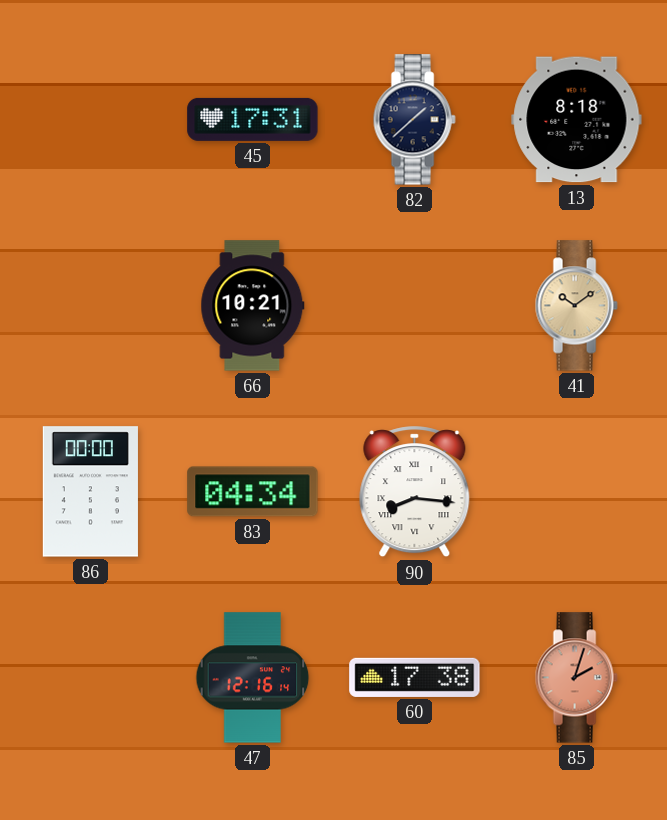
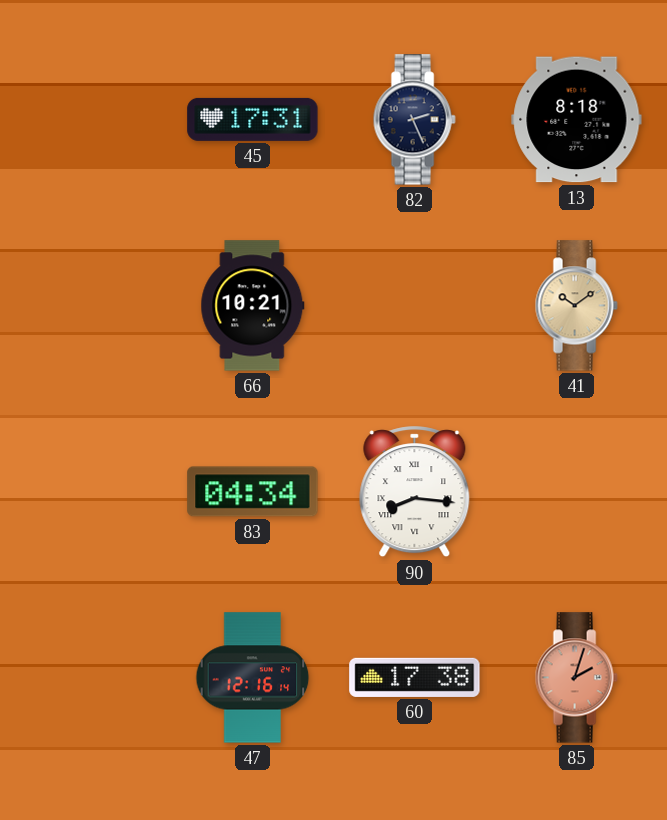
82: 1:38 -> 2:26 (414, 120)
86: 00:00 -> none (90, 492)
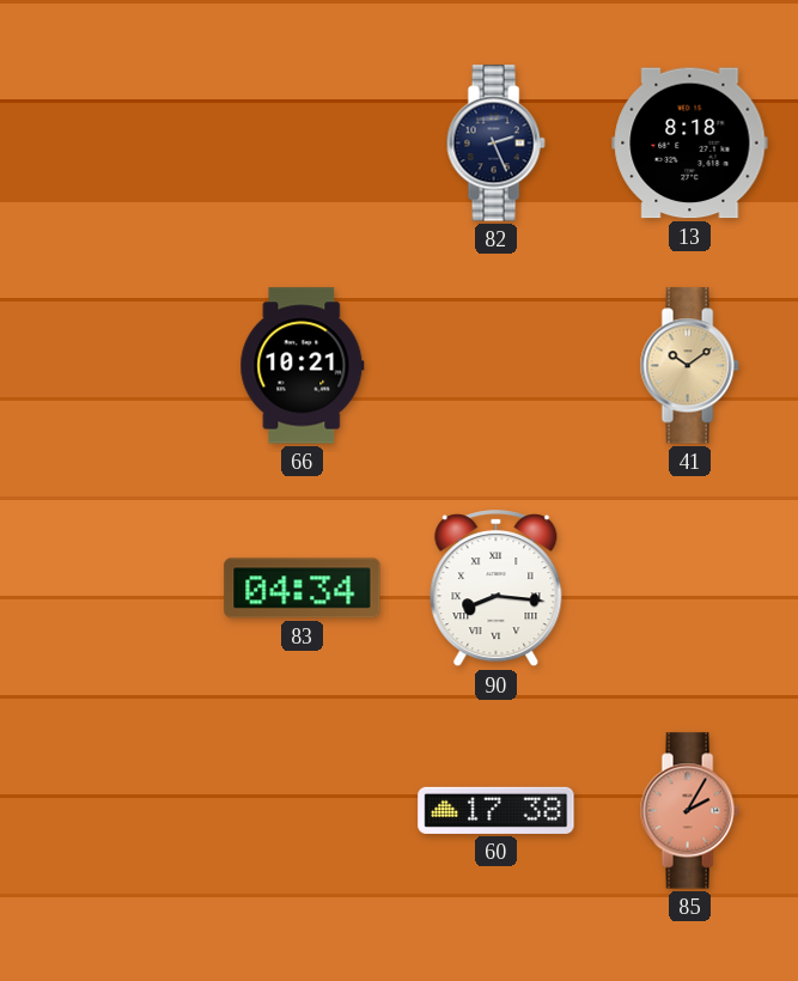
45: 17:31 -> none (253, 119)
47: 12:16 -> none (253, 678)
85: 2:03 -> 2:05 (689, 811)
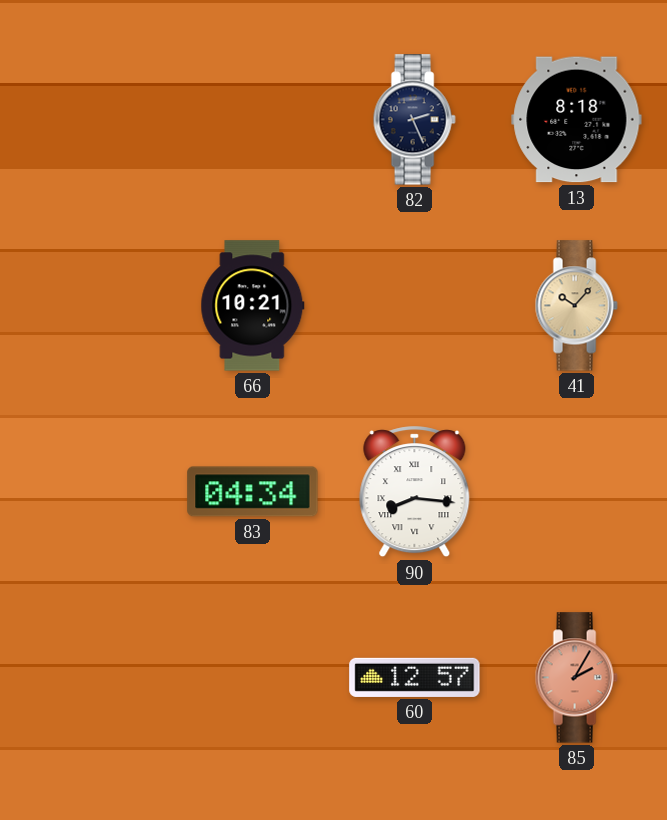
41: 10:09 -> 10:07 (576, 306)
60: 17:38 -> 12:57 (415, 677)
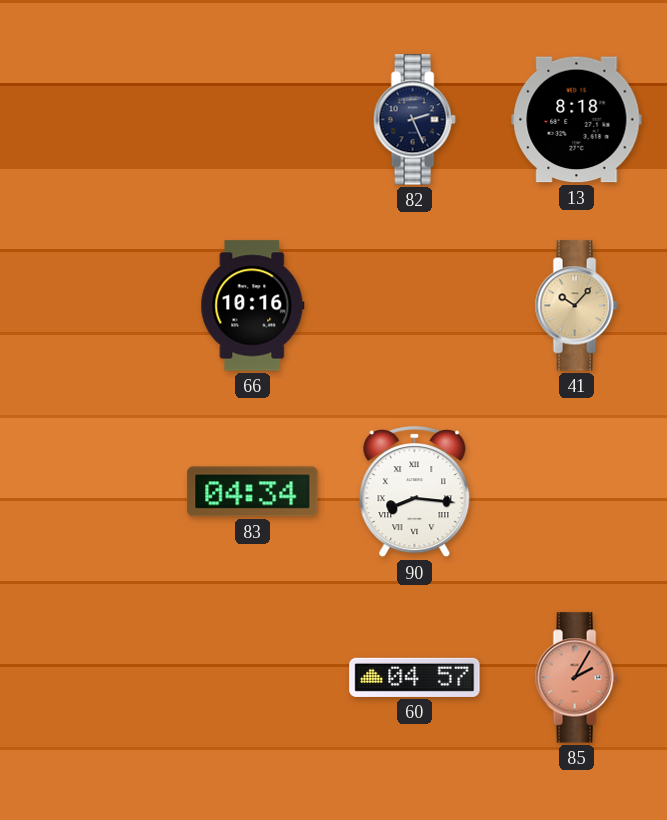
66: 10:21 -> 10:16 (253, 306)
60: 12:57 -> 04:57 (415, 677)
